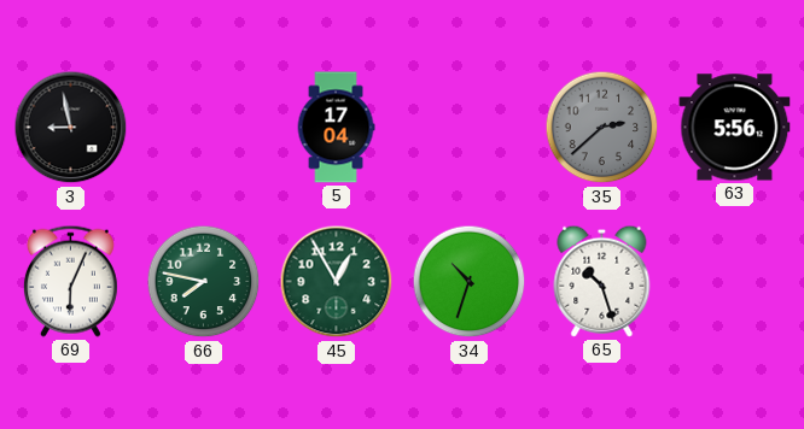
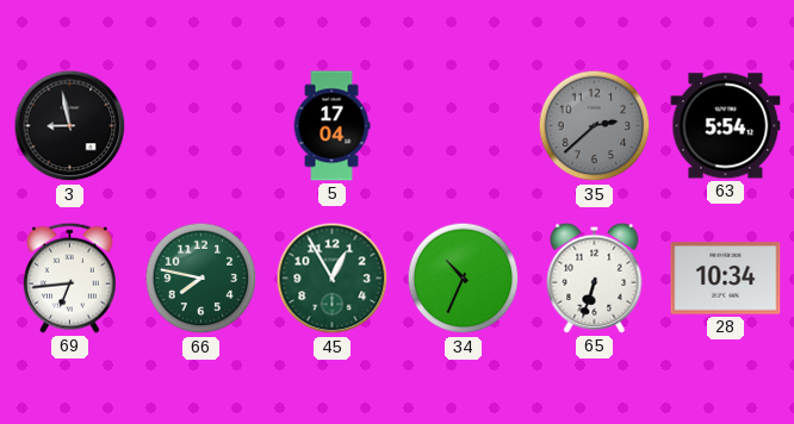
63: 5:56 -> 5:54 (726, 126)
69: 6:04 -> 6:44 (69, 278)
34: 10:33 -> 10:34 (464, 279)
65: 10:27 -> 6:33 (595, 278)
28: none -> 10:34 (726, 279)
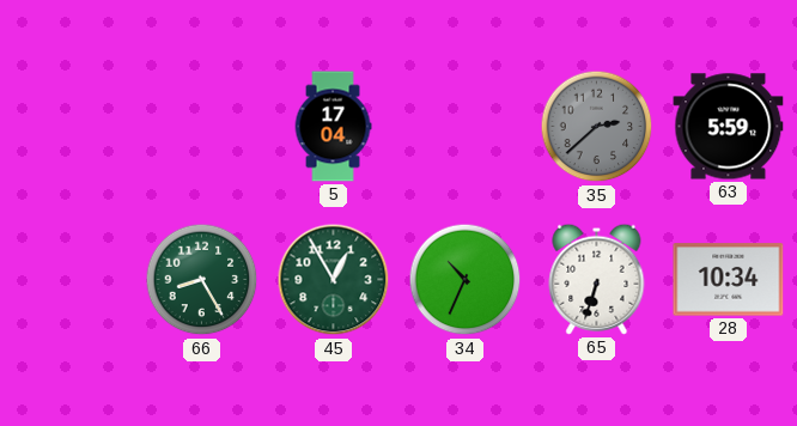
3: 8:58 -> none (70, 126)
63: 5:54 -> 5:59 (729, 127)
69: 6:44 -> none (69, 278)
66: 7:47 -> 8:25 (202, 280)
